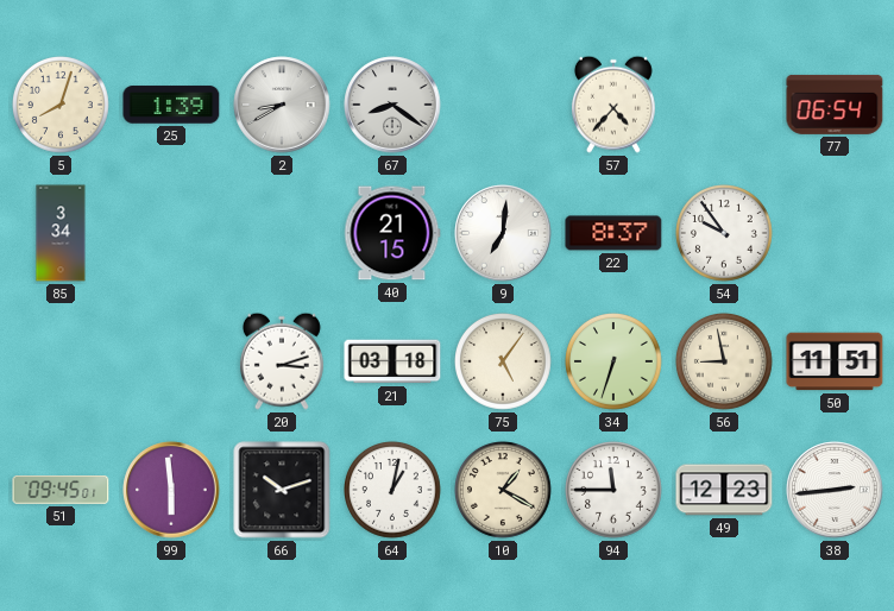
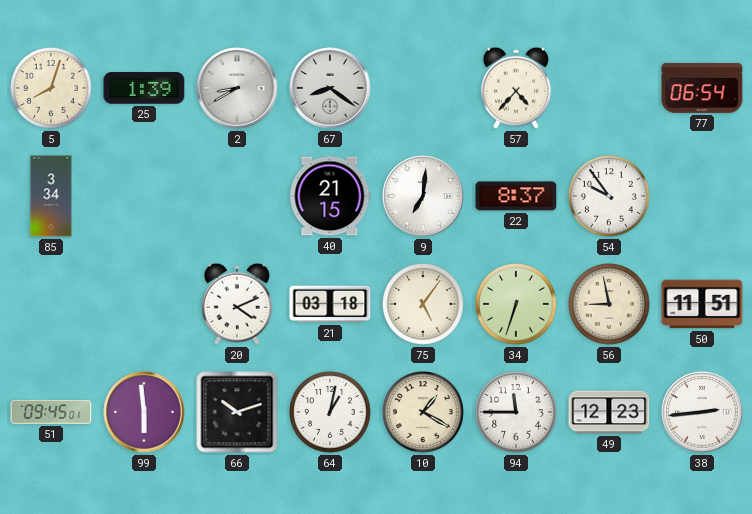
20: 3:12 -> 4:11 (237, 304)
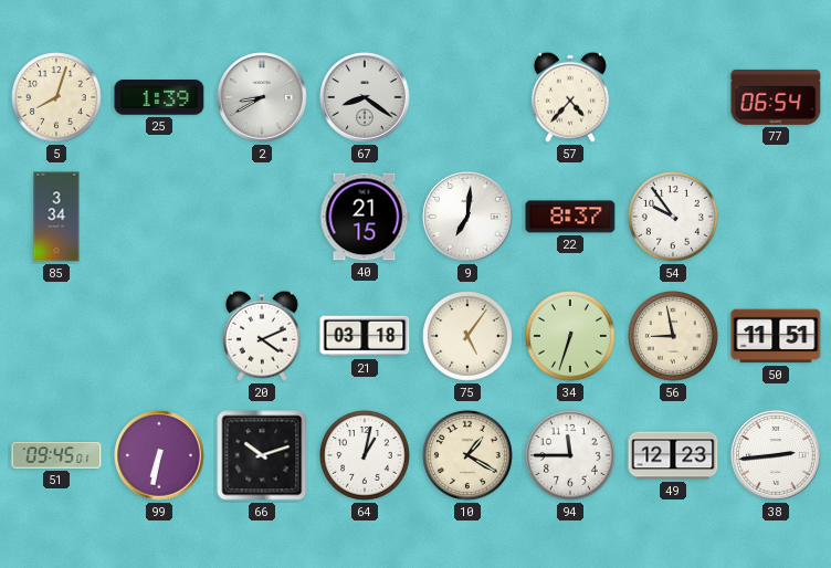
99: 5:59 -> 6:32 (159, 455)
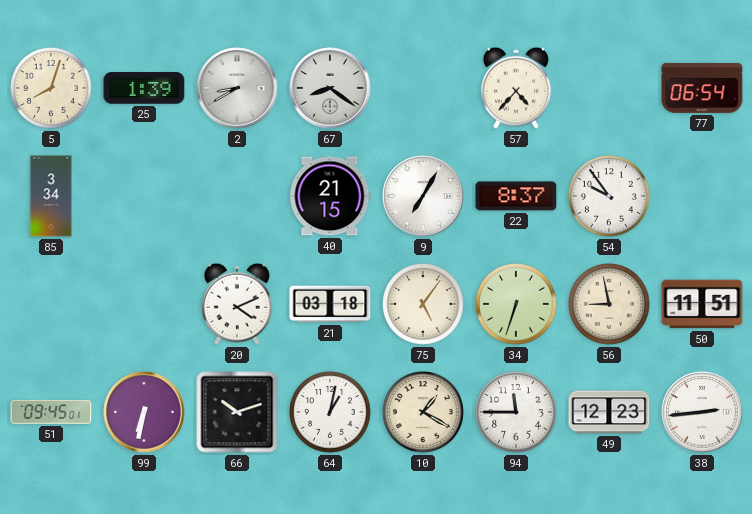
9: 7:01 -> 7:05 (423, 196)
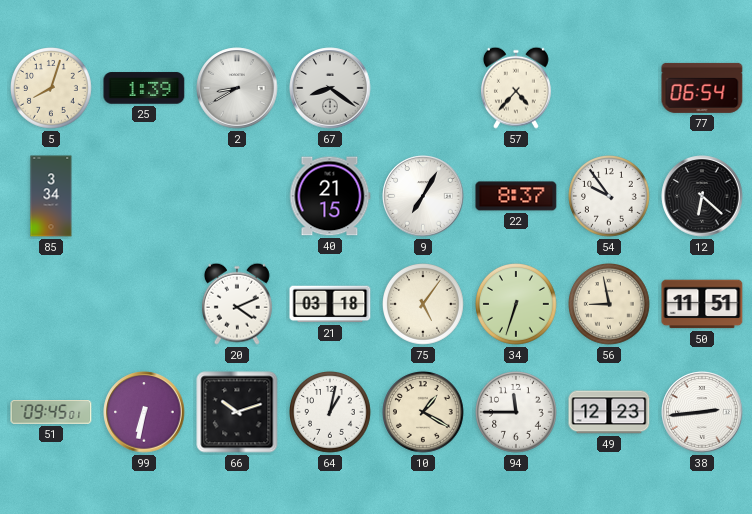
12: none -> 6:22 (702, 196)
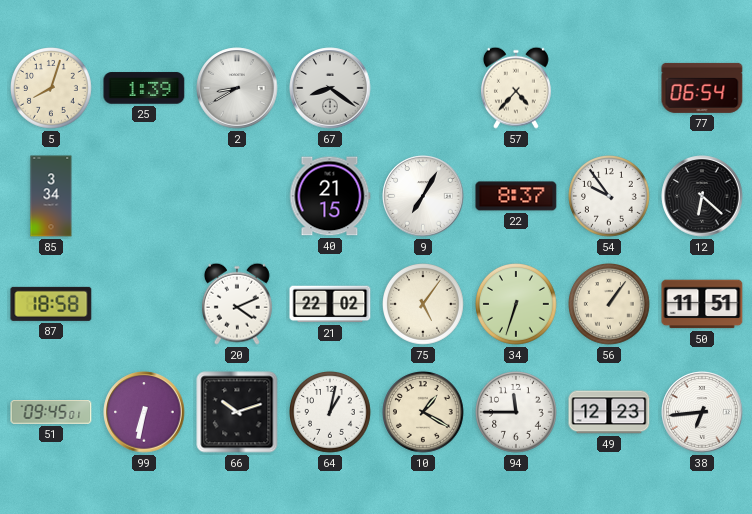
87: none -> 18:58 (51, 304)
21: 03:18 -> 22:02 (330, 304)
56: 8:58 -> 1:06 (610, 305)
38: 2:44 -> 6:44 (702, 412)
